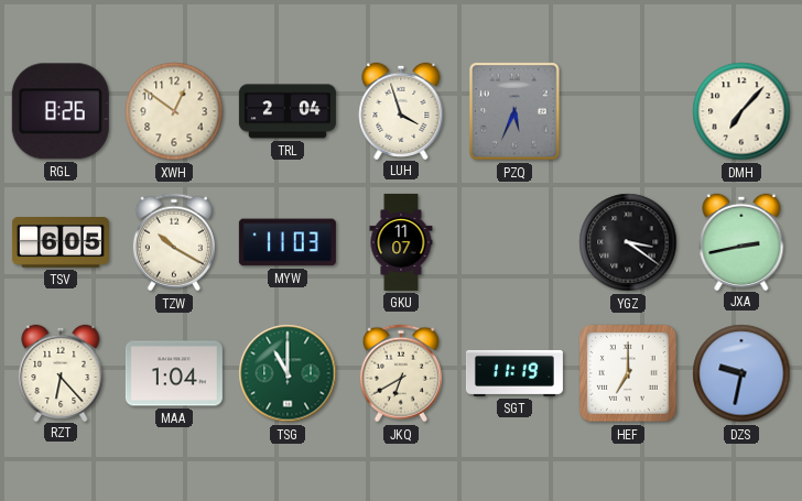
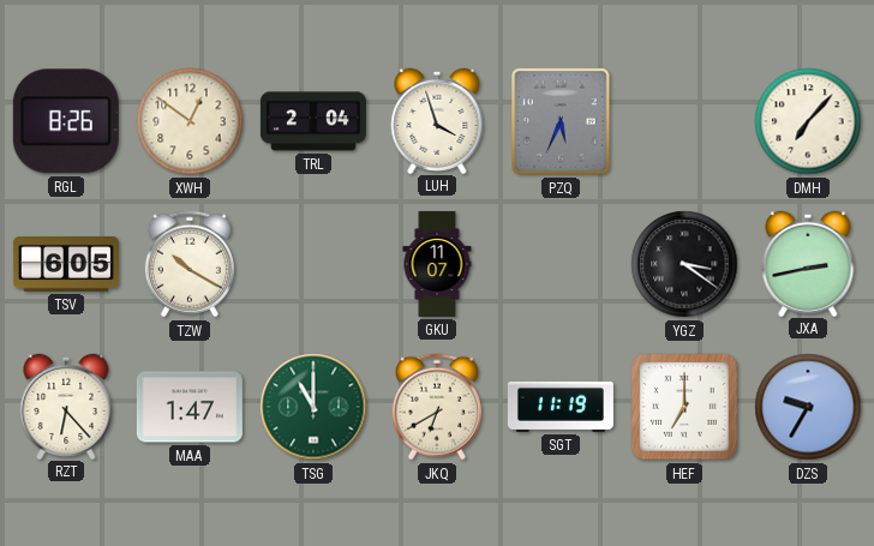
MYW: 11:03 -> none (288, 242)
MAA: 1:04 -> 1:47 (190, 407)
DZS: 9:32 -> 9:35 (808, 407)
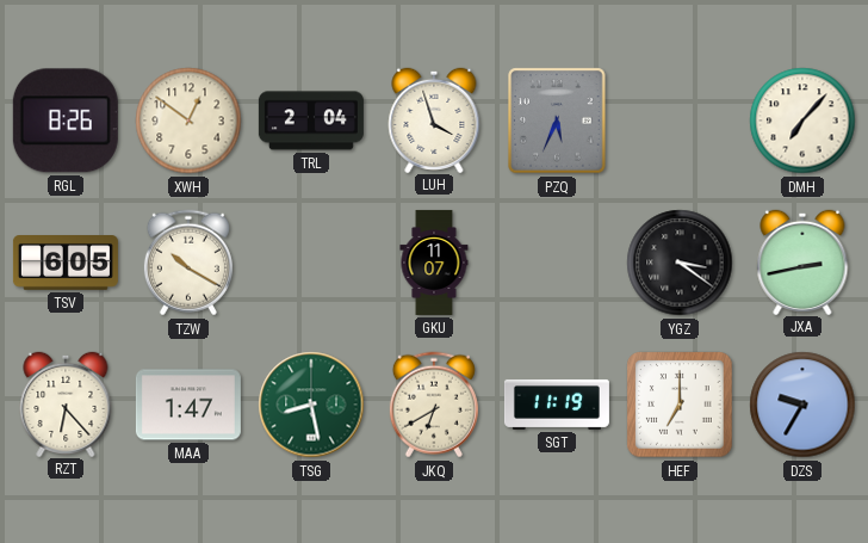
TSG: 11:00 -> 8:28 (311, 405)
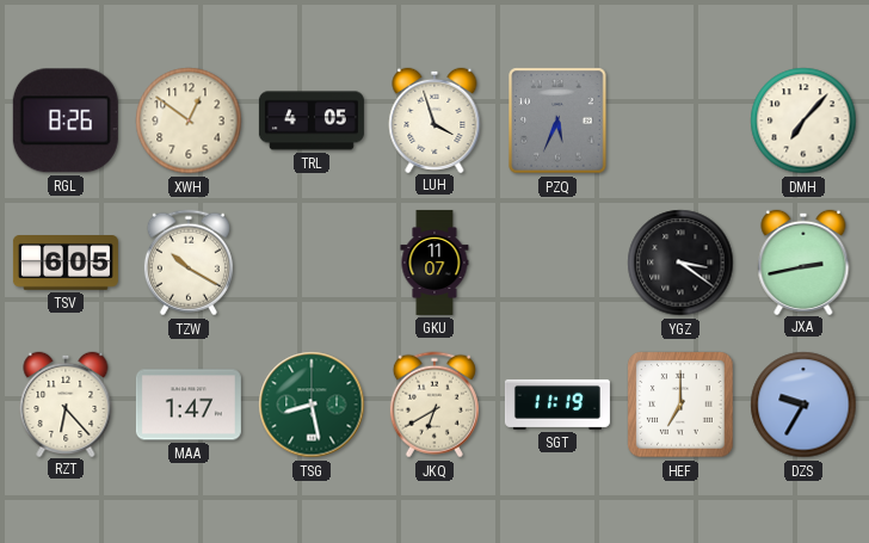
TRL: 2:04 -> 4:05 (312, 121)
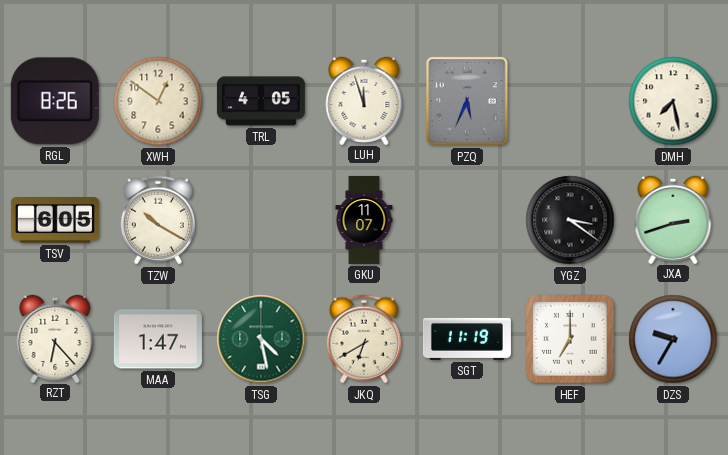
LUH: 3:57 -> 11:57 (364, 100)
DMH: 7:07 -> 7:28 (673, 101)
JXA: 2:43 -> 2:42 (673, 219)
TSG: 8:28 -> 4:28 (261, 339)
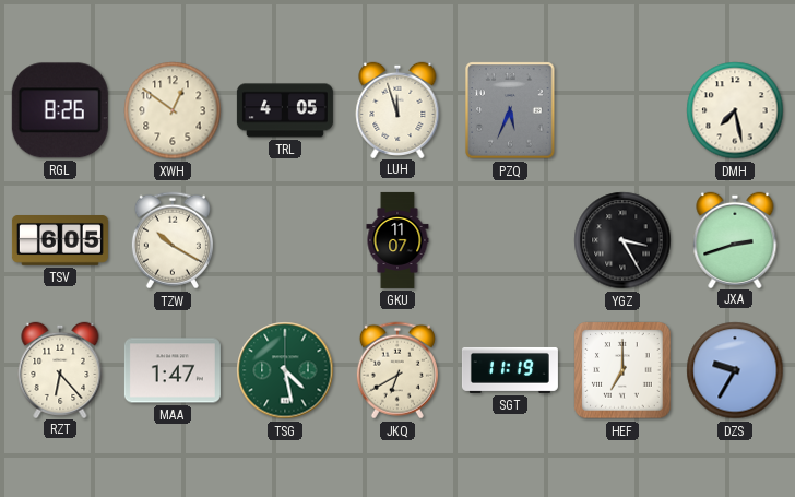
YGZ: 3:21 -> 3:25 (622, 240)
